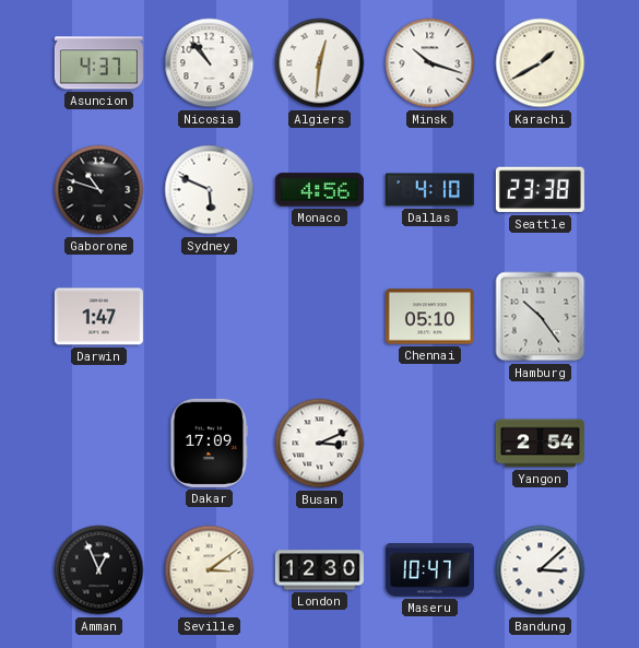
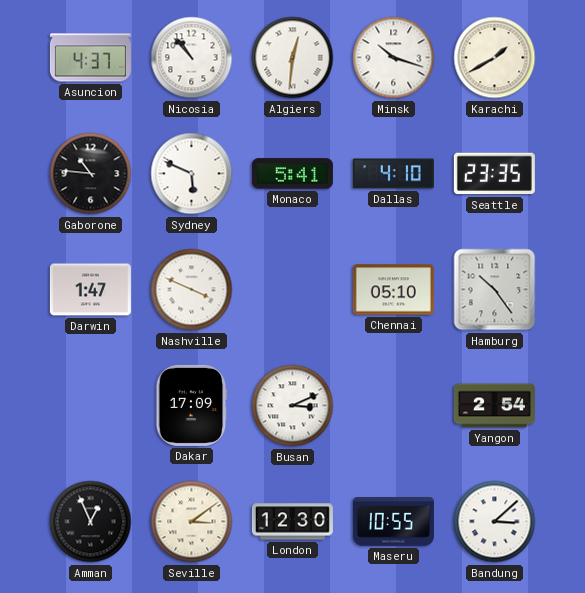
Gaborone: 10:48 -> 10:46 (91, 174)
Monaco: 4:56 -> 5:41 (292, 174)
Seattle: 23:38 -> 23:35 (494, 174)
Nashville: none -> 3:49 (192, 290)
Maseru: 10:47 -> 10:55 (393, 522)
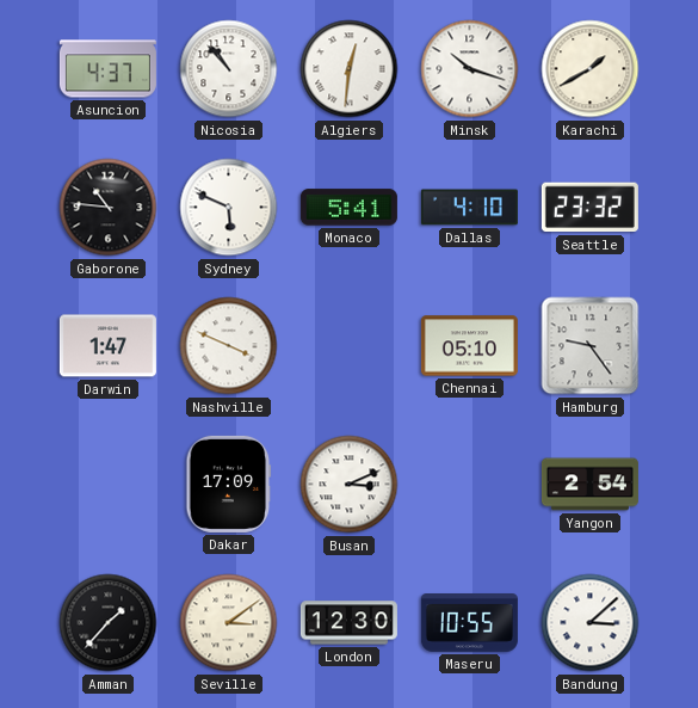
Seattle: 23:35 -> 23:32 (589, 208)
Hamburg: 10:24 -> 9:24 (591, 346)
Amman: 12:56 -> 1:37 (109, 623)
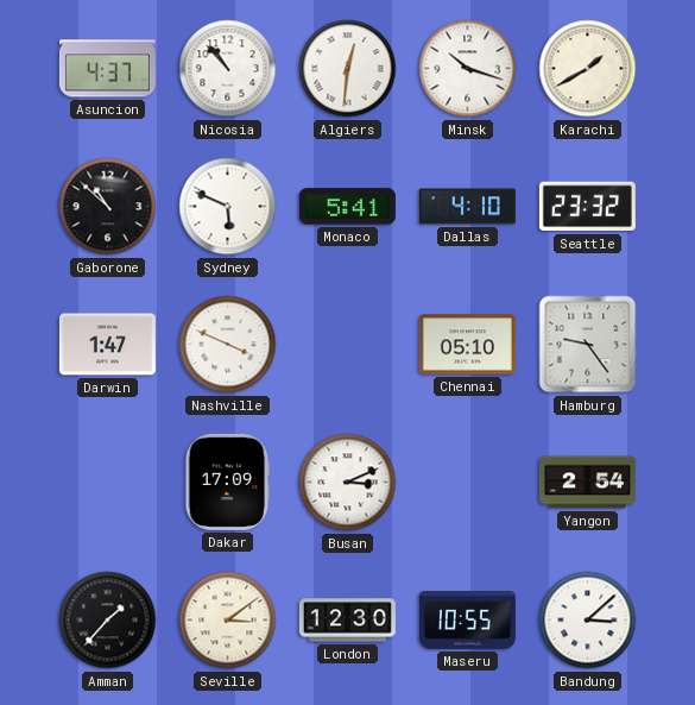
Gaborone: 10:46 -> 10:52 (108, 207)
